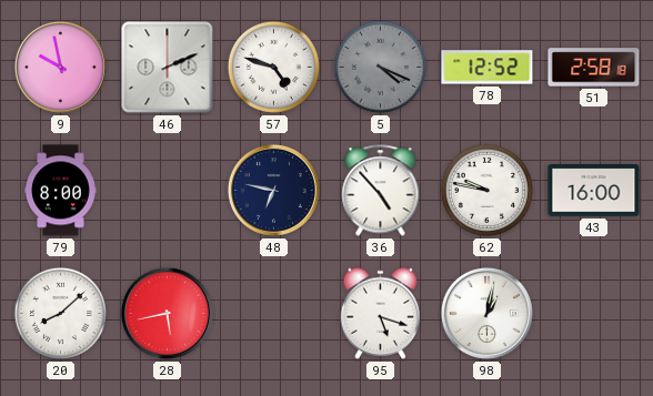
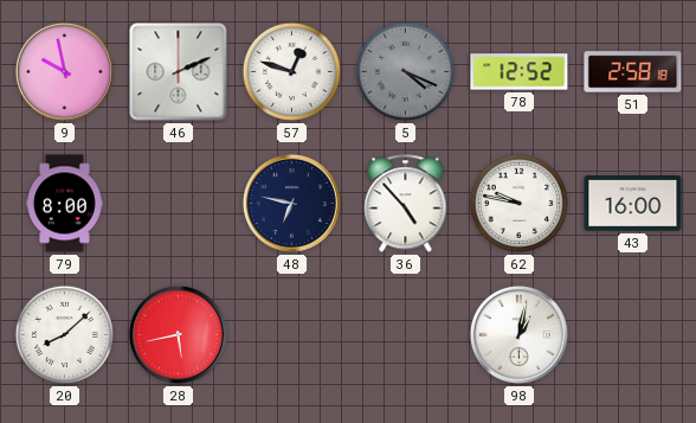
57: 4:48 -> 12:48 (291, 71)
95: 5:18 -> none (381, 313)
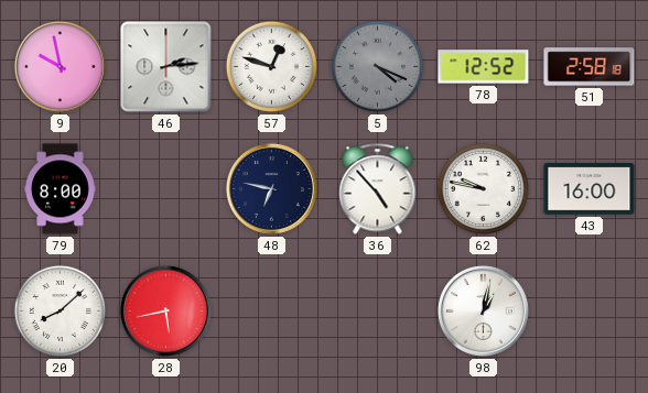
46: 2:11 -> 2:14 (166, 67)
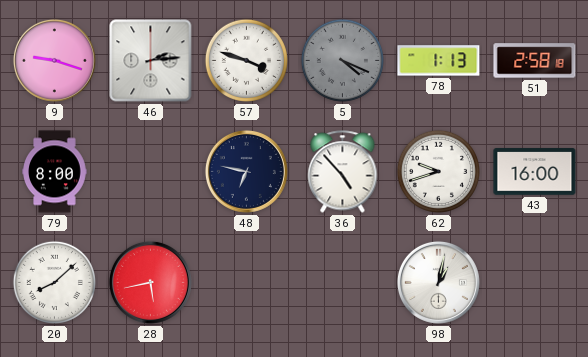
9: 9:58 -> 9:18 (54, 60)
57: 12:48 -> 3:48 (246, 60)
78: 12:52 -> 1:13 (439, 61)
62: 9:47 -> 9:42 (438, 171)
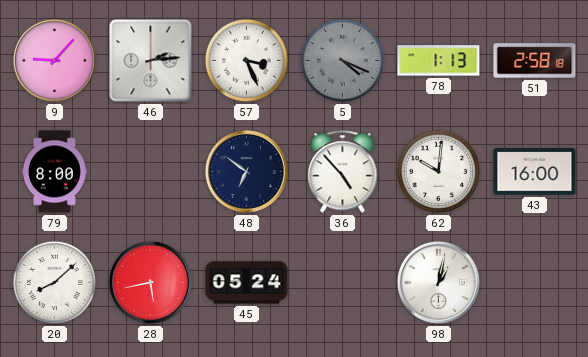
9: 9:18 -> 9:07 (54, 60)
57: 3:48 -> 3:26 (246, 60)
48: 6:47 -> 6:51 (246, 171)
62: 9:42 -> 10:01 (438, 171)
45: none -> 05:24 (247, 283)
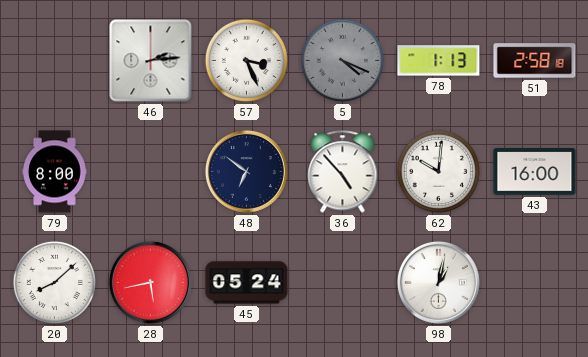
9: 9:07 -> none (54, 60)
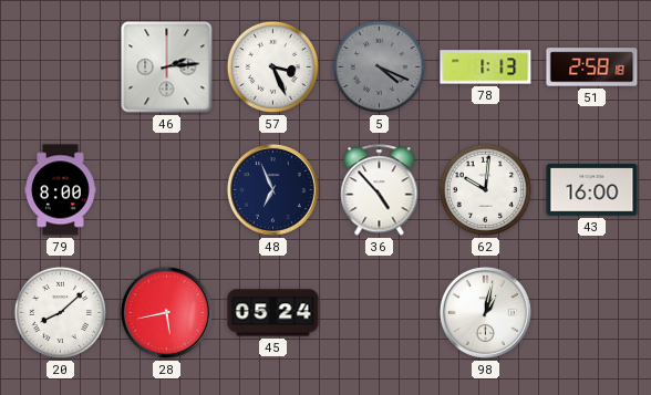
48: 6:51 -> 6:56 (272, 189)
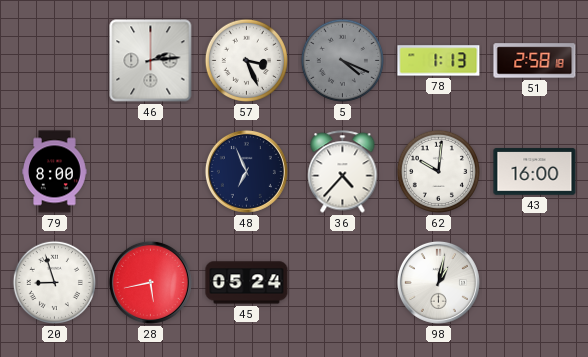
36: 4:53 -> 4:37 (343, 172)
20: 8:08 -> 8:57 (54, 282)
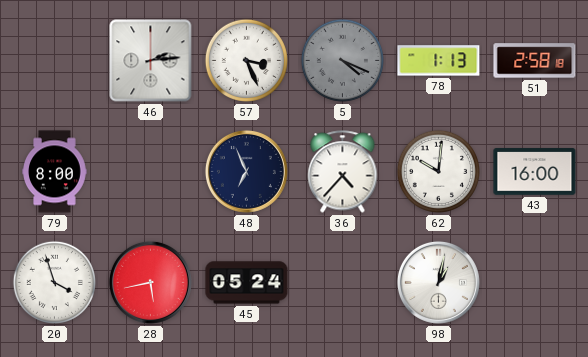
20: 8:57 -> 3:57 (54, 282)
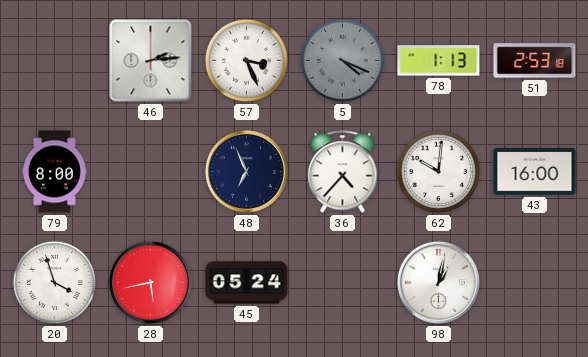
51: 2:58 -> 2:53 (535, 61)
